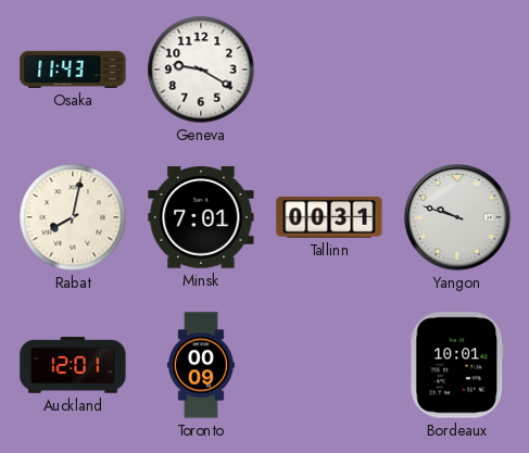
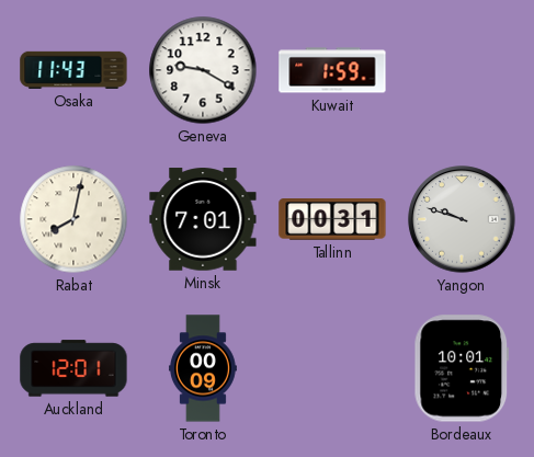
Kuwait: none -> 1:59 (332, 70)
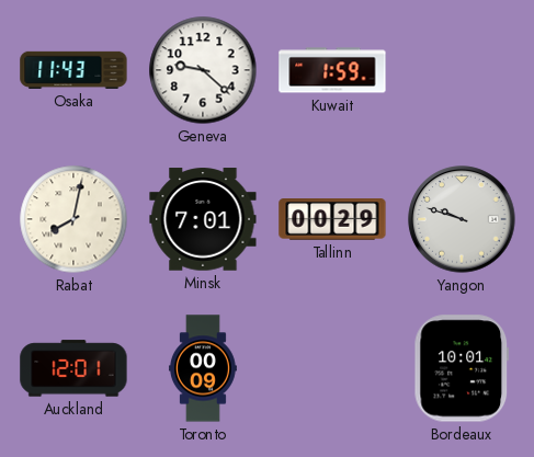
Geneva: 9:20 -> 9:22 (203, 70)
Tallinn: 00:31 -> 00:29 (332, 220)
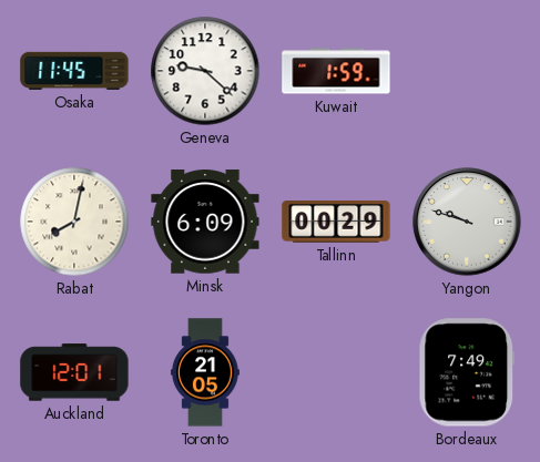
Osaka: 11:43 -> 11:45 (74, 71)
Minsk: 7:01 -> 6:09 (205, 222)
Toronto: 00:09 -> 21:05 (205, 372)
Bordeaux: 10:01 -> 7:49 (467, 372)
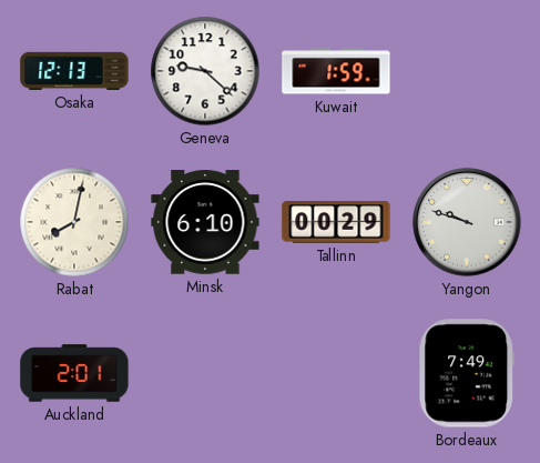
Osaka: 11:45 -> 12:13 (74, 71)
Minsk: 6:09 -> 6:10 (205, 222)
Auckland: 12:01 -> 2:01 (74, 373)
Toronto: 21:05 -> none (205, 372)
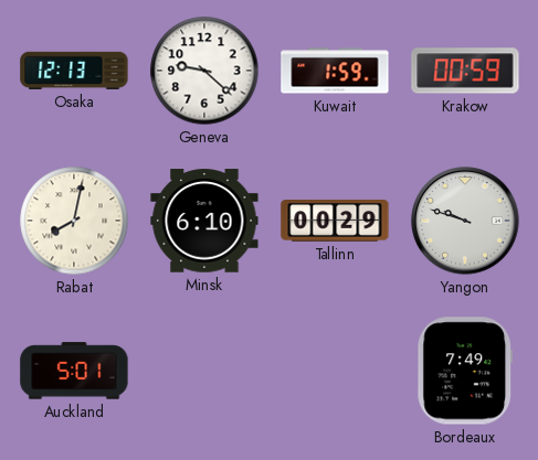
Krakow: none -> 00:59 (465, 71)
Auckland: 2:01 -> 5:01 (74, 371)
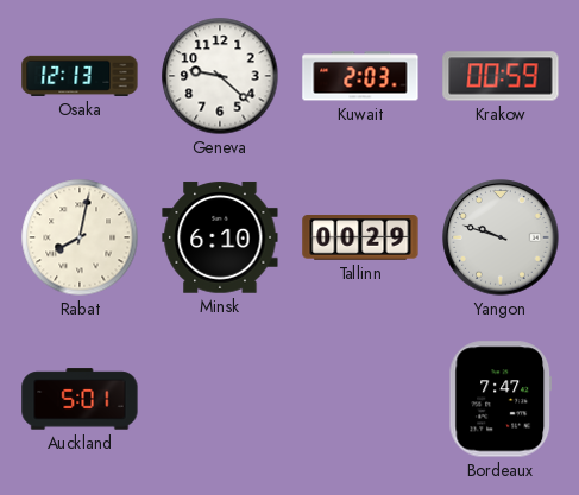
Kuwait: 1:59 -> 2:03 (360, 76)
Bordeaux: 7:49 -> 7:47 (501, 399)
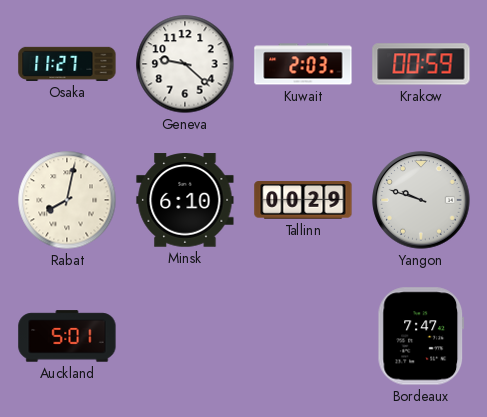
Osaka: 12:13 -> 11:27 (67, 64)
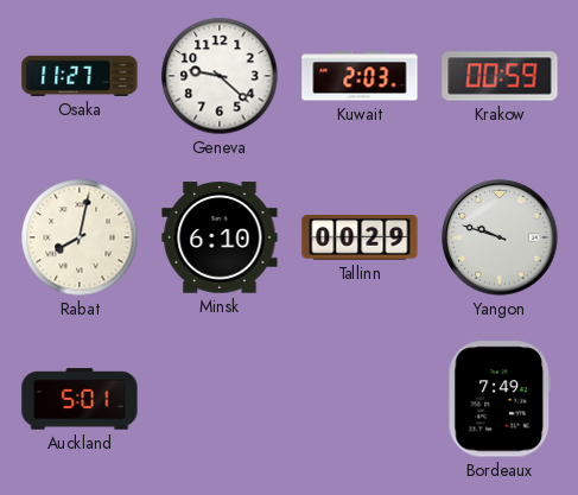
Bordeaux: 7:47 -> 7:49 (500, 399)
